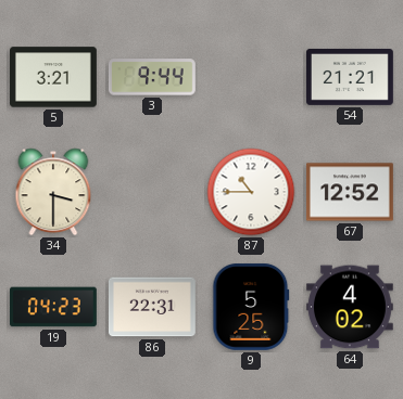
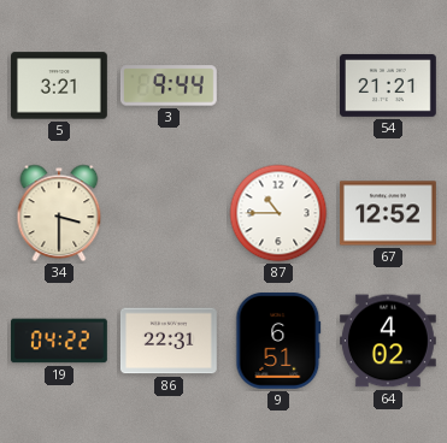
19: 04:23 -> 04:22 (60, 341)
9: 5:25 -> 6:51 (278, 341)
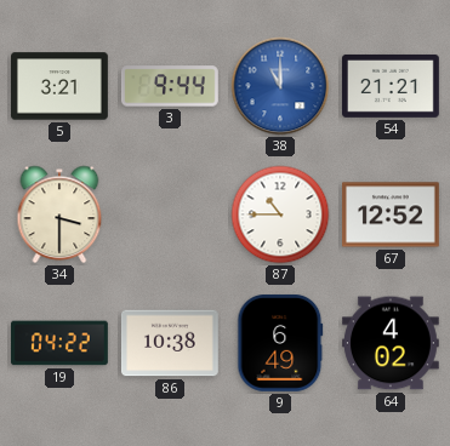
38: none -> 11:00 (280, 86)
86: 22:31 -> 10:38 (170, 343)
9: 6:51 -> 6:49 (280, 343)
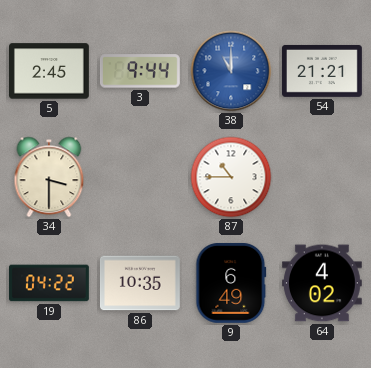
5: 3:21 -> 2:45 (50, 71)
67: 12:52 -> none (392, 215)
86: 10:38 -> 10:35 (140, 283)
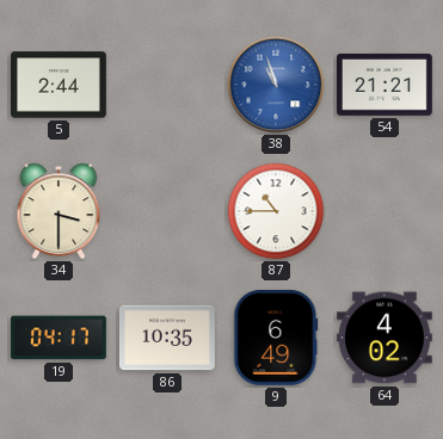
5: 2:45 -> 2:44 (60, 85)
3: 9:44 -> none (140, 71)
38: 11:00 -> 10:57 (276, 85)
19: 04:22 -> 04:17 (60, 338)
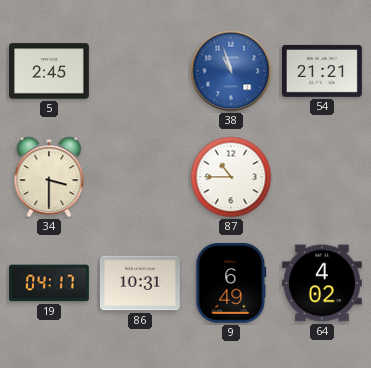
5: 2:44 -> 2:45 (50, 71)
86: 10:35 -> 10:31 (140, 283)
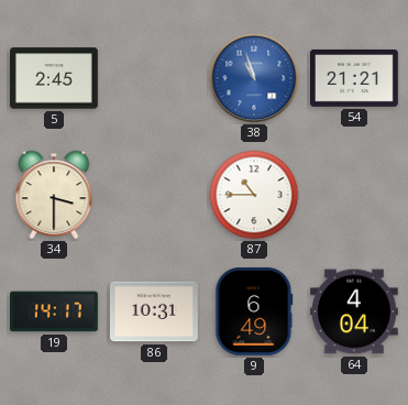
19: 04:17 -> 14:17 (55, 311)
64: 4:02 -> 4:04 (354, 311)
